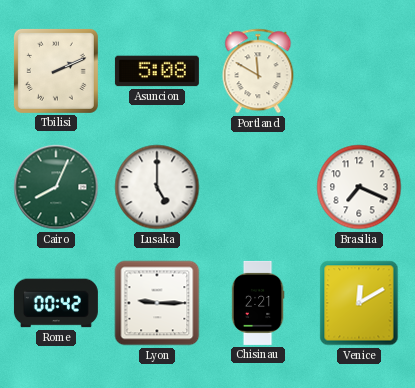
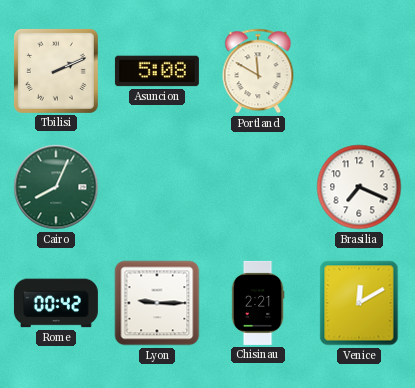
Lusaka: 5:00 -> none (157, 187)
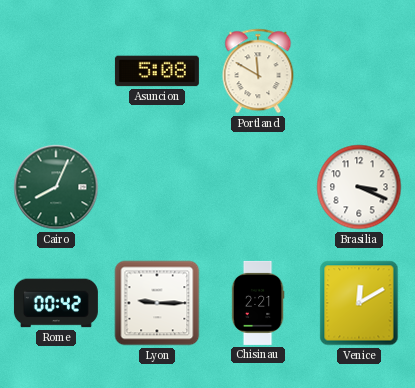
Tbilisi: 2:11 -> none (56, 71)
Brasilia: 7:19 -> 3:19 (359, 187)
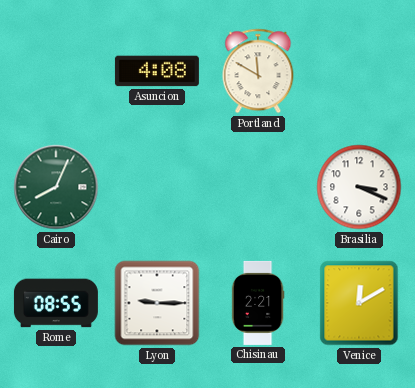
Asuncion: 5:08 -> 4:08 (157, 71)
Rome: 00:42 -> 08:55 (56, 303)
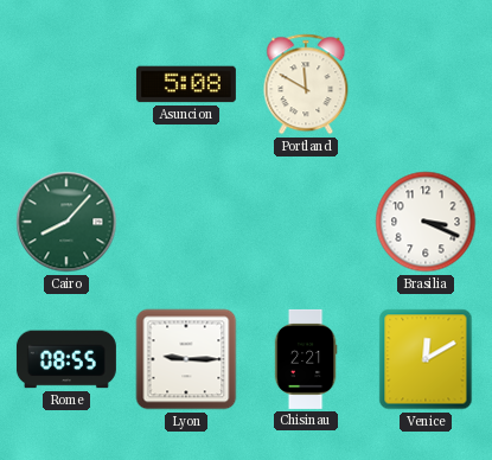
Asuncion: 4:08 -> 5:08 (186, 84)
Cairo: 8:04 -> 8:07 (66, 222)
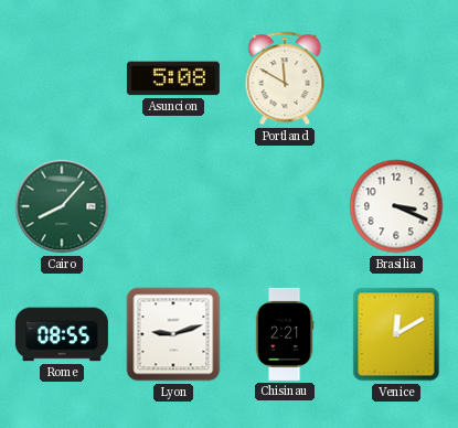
Lyon: 9:15 -> 9:12 (173, 334)
